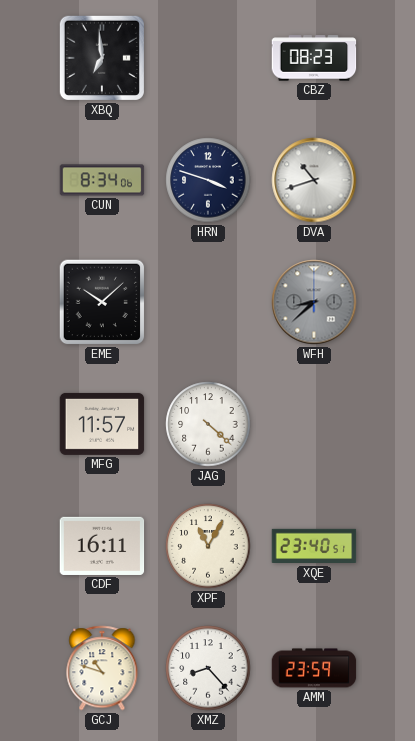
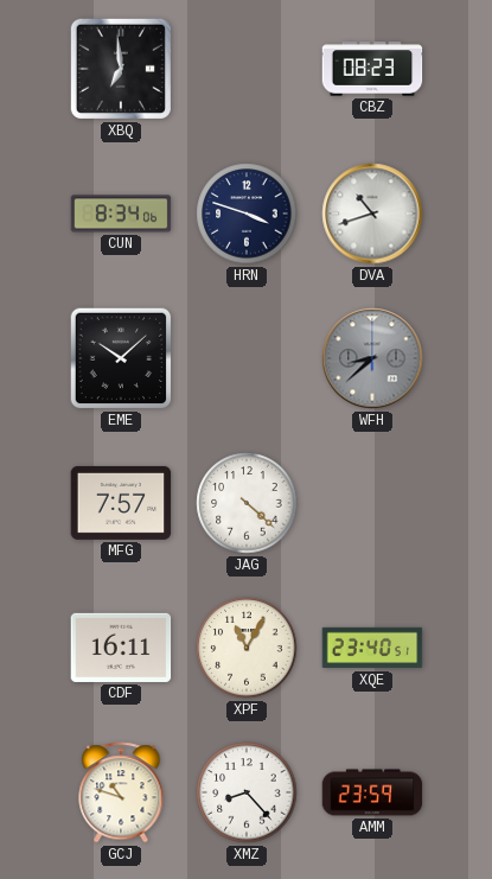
MFG: 11:57 -> 7:57 (121, 503)
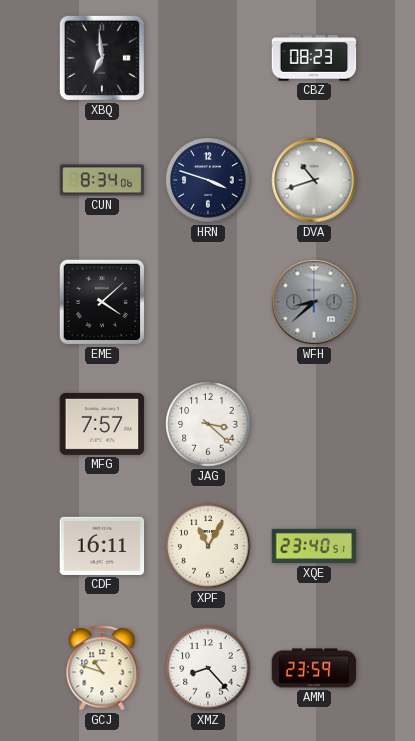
EME: 10:08 -> 4:08 (102, 302)
JAG: 4:22 -> 3:22 (208, 424)
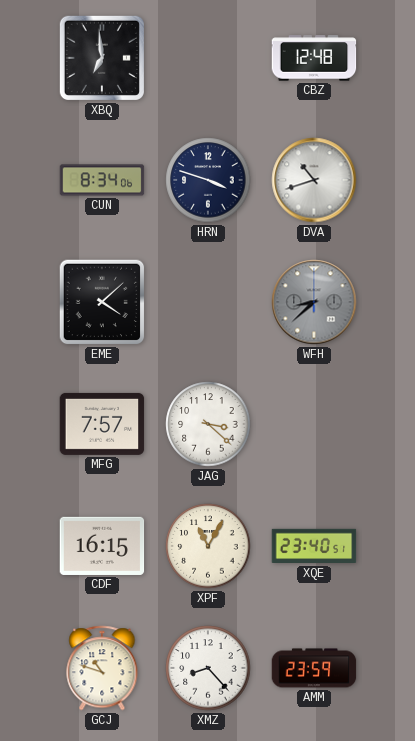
CBZ: 08:23 -> 12:48 (314, 58)
CDF: 16:11 -> 16:15 (102, 546)
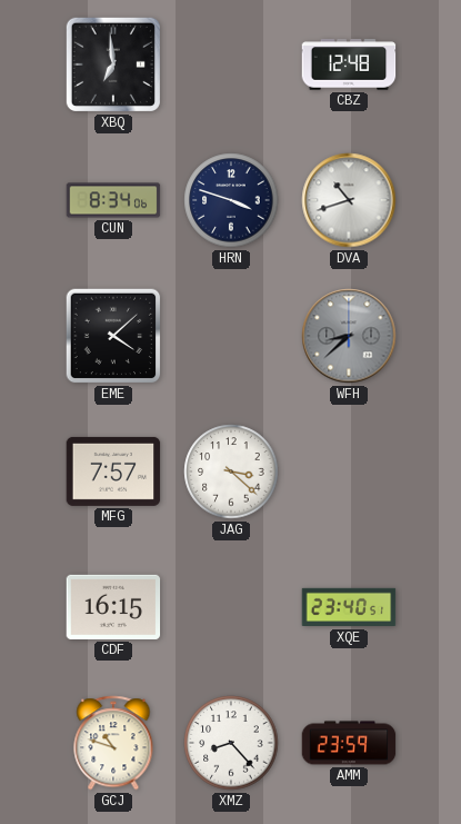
XPF: 11:05 -> none (208, 546)
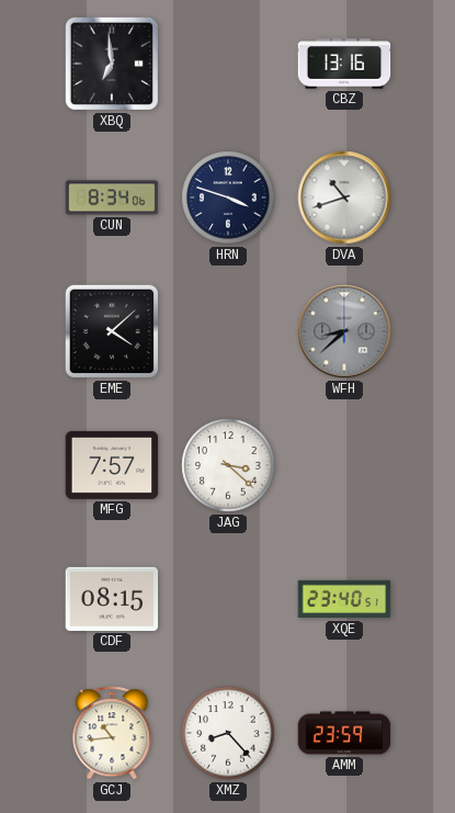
CBZ: 12:48 -> 13:16 (344, 64)
CDF: 16:15 -> 08:15 (112, 599)
GCJ: 10:48 -> 10:44 (112, 733)
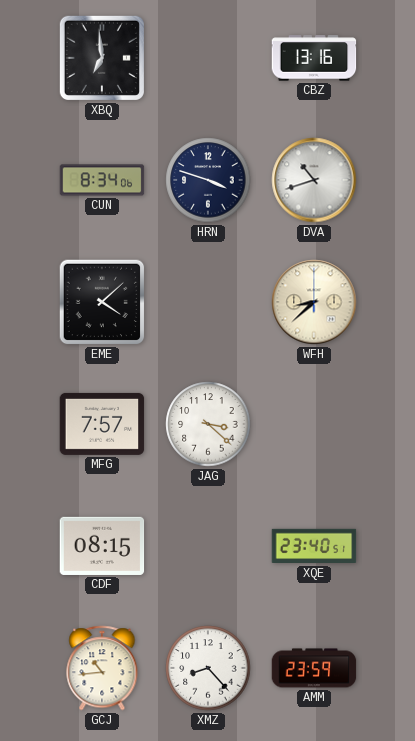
WFH dial: grey -> cream (314, 302)
